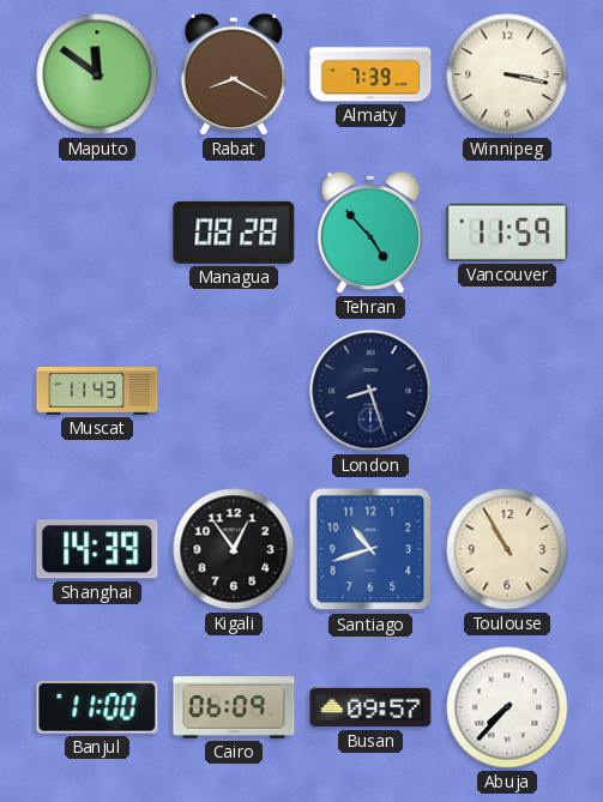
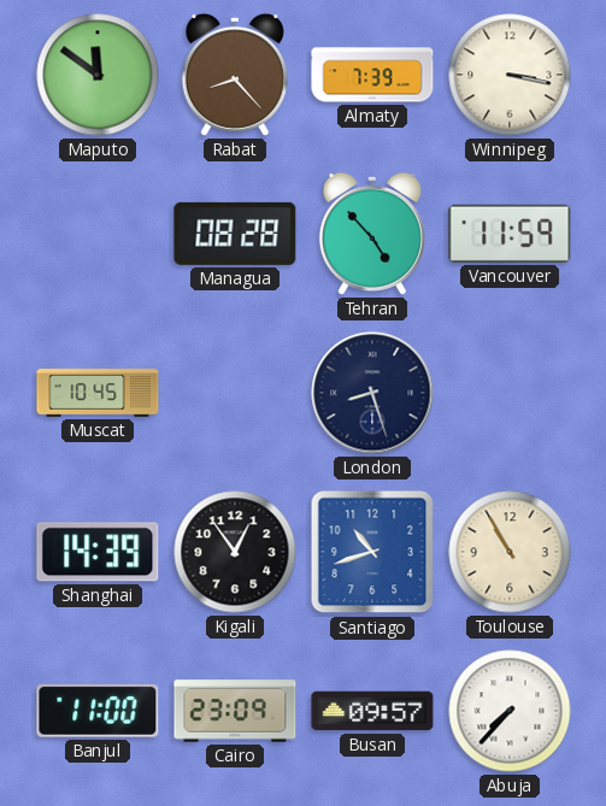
Rabat: 8:20 -> 8:23 (235, 75)
Muscat: 11:43 -> 10:45 (98, 393)
Cairo: 06:09 -> 23:09 (235, 711)
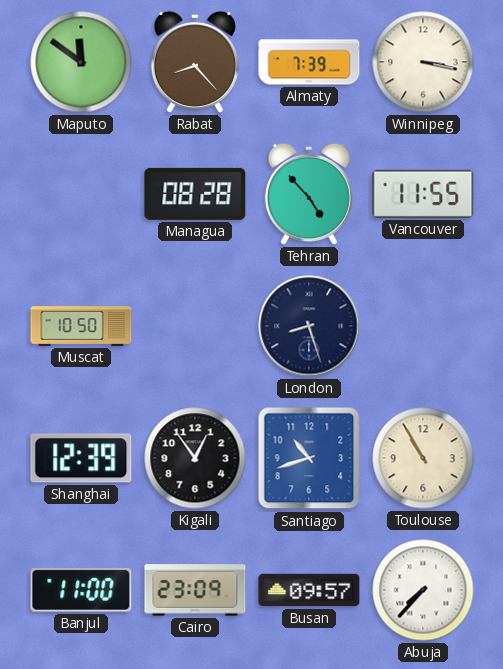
Vancouver: 11:59 -> 11:55 (423, 194)
Muscat: 10:45 -> 10:50 (81, 326)
Shanghai: 14:39 -> 12:39 (81, 458)
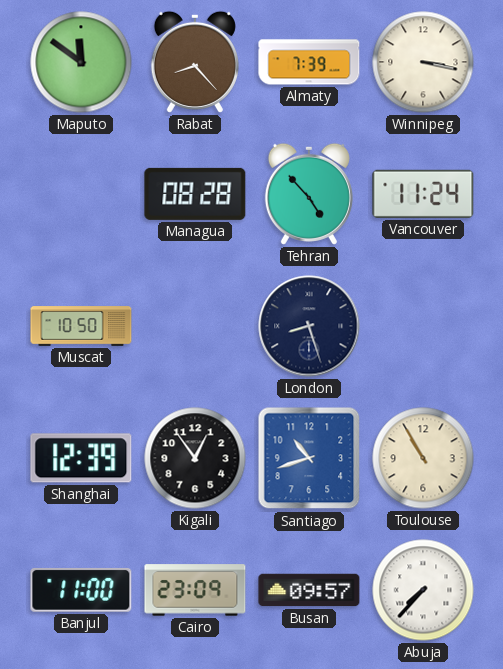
Vancouver: 11:55 -> 11:24 (423, 194)
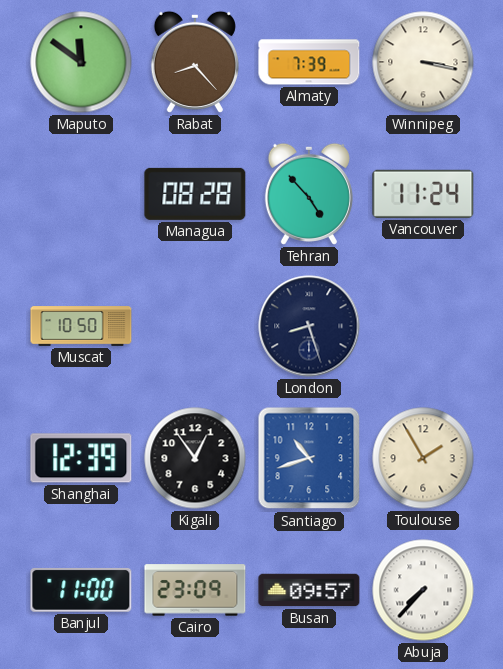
Toulouse: 10:55 -> 1:55 (423, 458)
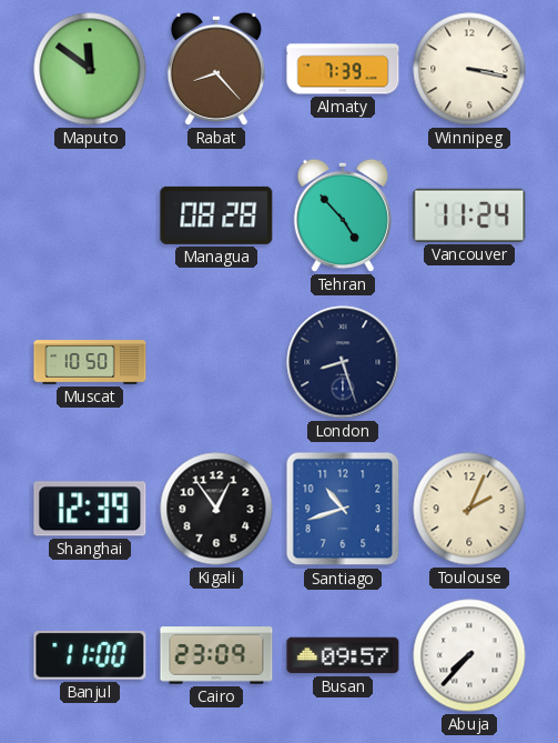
Toulouse: 1:55 -> 2:04 (469, 509)
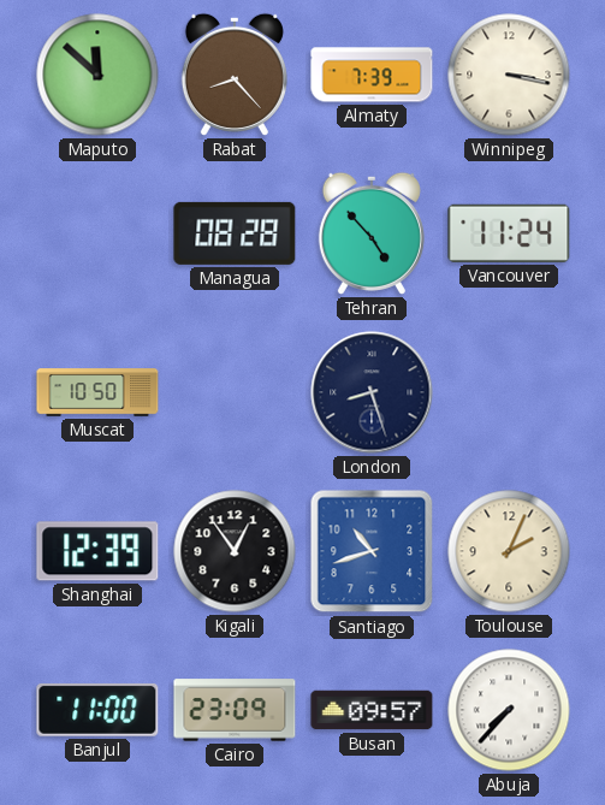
Maputo: 11:51 -> 11:52 (97, 75)
